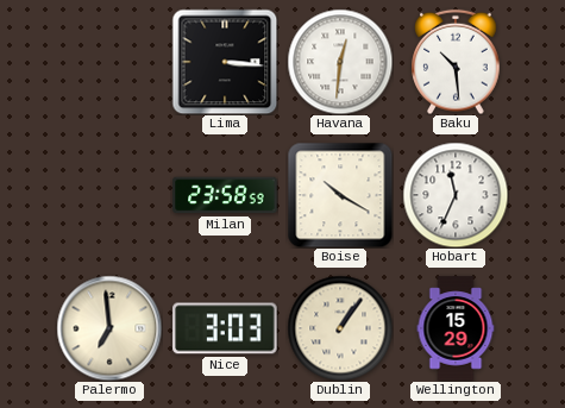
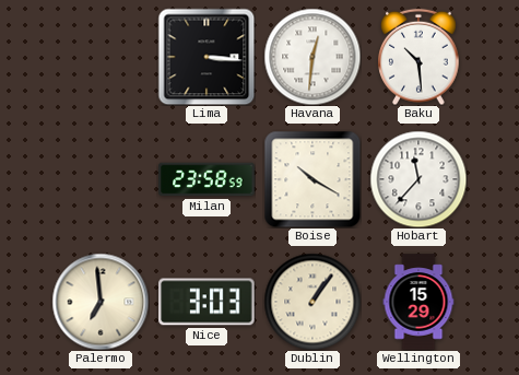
Hobart: 11:34 -> 11:37 (418, 179)
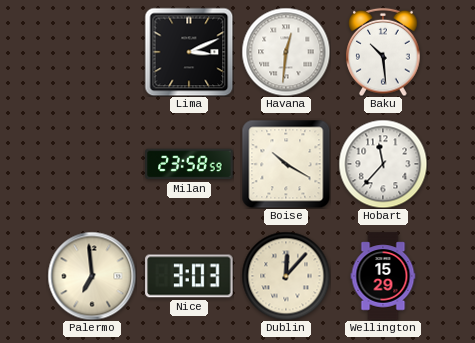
Lima: 3:16 -> 3:11 (189, 52)
Dublin: 1:06 -> 12:07 (286, 276)
